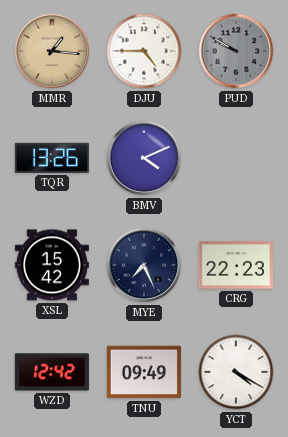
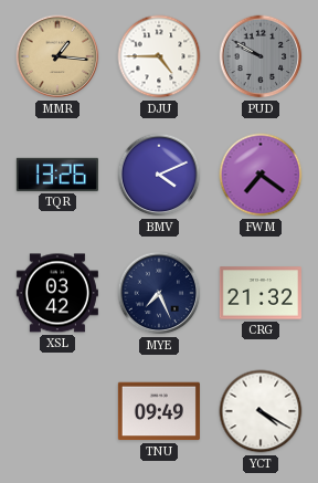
FWM: none -> 7:21 (261, 175)
XSL: 15:42 -> 03:42 (57, 293)
CRG: 22:23 -> 21:32 (261, 293)
WZD: 12:42 -> none (52, 372)
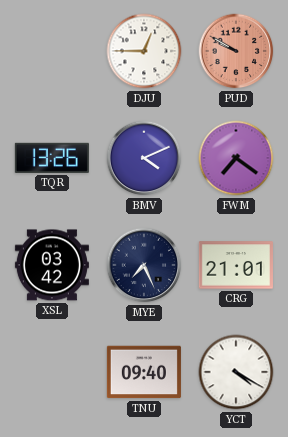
MMR: 1:16 -> none (57, 56)
DJU: 4:45 -> 12:45 (144, 51)
PUD dial: grey -> salmon (236, 51)
CRG: 21:32 -> 21:01 (236, 265)
TNU: 09:49 -> 09:40 (144, 372)
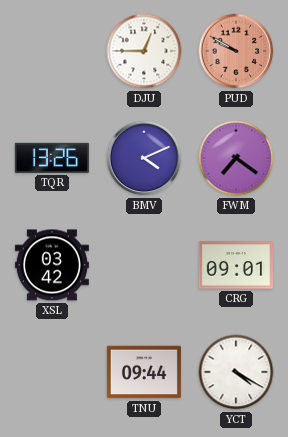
MYE: 7:26 -> none (144, 265)
CRG: 21:01 -> 09:01 (236, 265)
TNU: 09:40 -> 09:44 (144, 372)
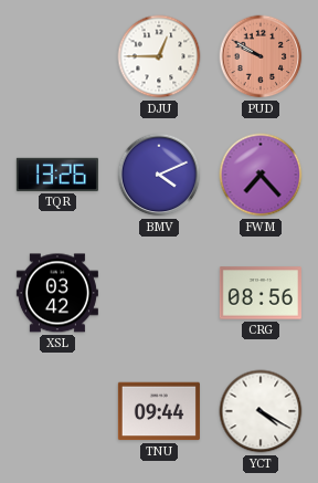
FWM: 7:21 -> 7:23 (261, 175)
CRG: 09:01 -> 08:56 (261, 293)
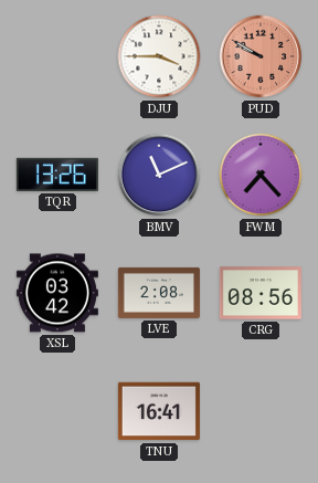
DJU: 12:45 -> 3:45 (159, 56)
BMV: 4:11 -> 11:11 (159, 175)
LVE: none -> 2:08 (159, 293)
TNU: 09:44 -> 16:41 (159, 411)
YCT: 4:20 -> none (261, 411)
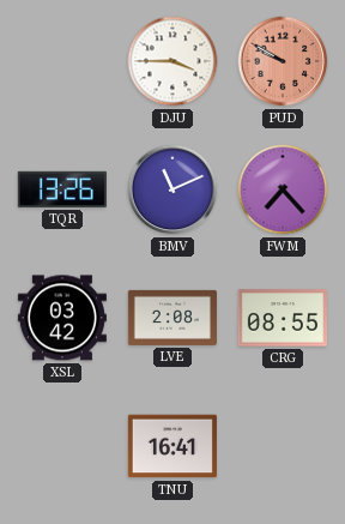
CRG: 08:56 -> 08:55 (283, 318)
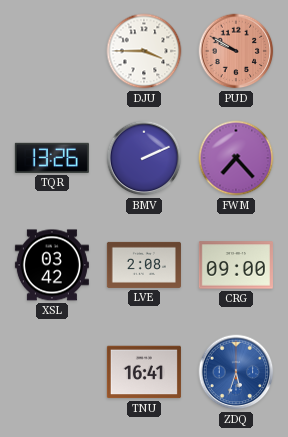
BMV: 11:11 -> 2:11 (144, 158)
CRG: 08:55 -> 09:00 (236, 265)
ZDQ: none -> 5:33 (236, 372)
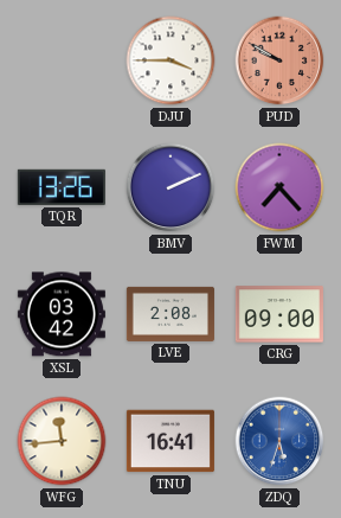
WFG: none -> 11:44 (62, 441)
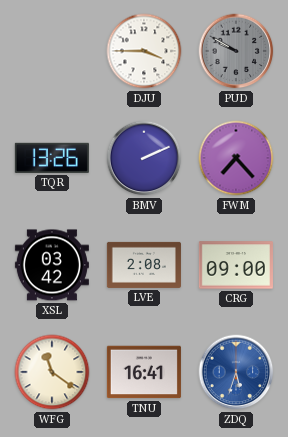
PUD dial: salmon -> grey (236, 51)
WFG: 11:44 -> 11:21 (52, 372)
